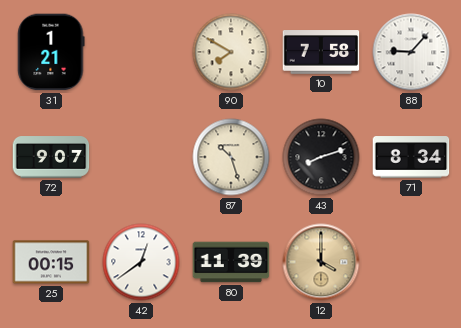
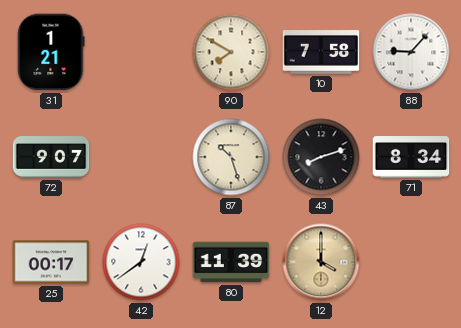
25: 00:15 -> 00:17 (51, 262)
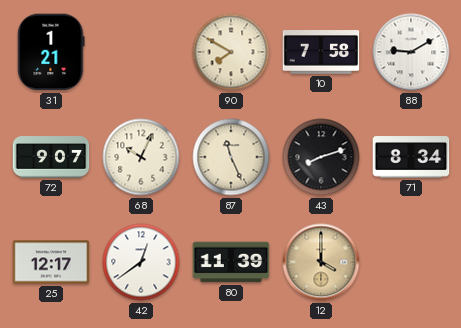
88: 9:07 -> 9:10 (411, 52)
68: none -> 10:04 (141, 157)
87: 10:27 -> 11:26 (231, 157)
25: 00:17 -> 12:17 (51, 262)
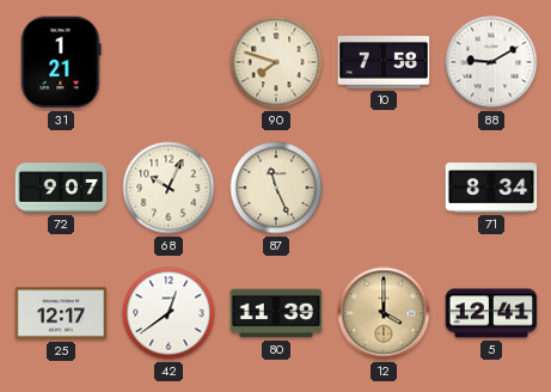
90: 7:50 -> 7:48 (276, 62)
43: 8:12 -> none (321, 157)
5: none -> 12:41 (491, 313)
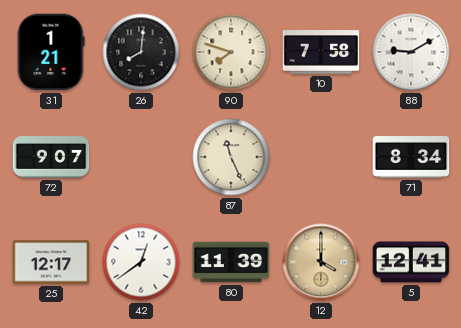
26: none -> 8:01 (141, 52)
68: 10:04 -> none (169, 188)
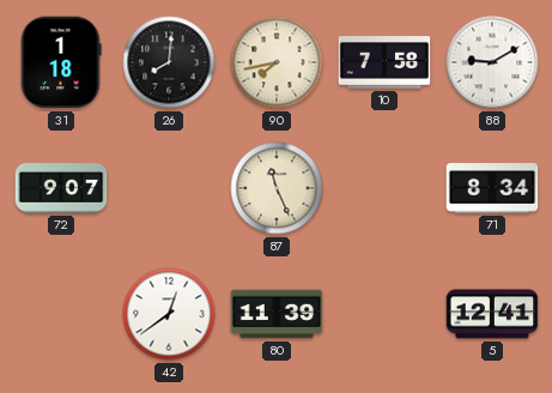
31: 1:21 -> 1:18 (61, 62)
90: 7:48 -> 7:43 (277, 62)
25: 12:17 -> none (51, 262)
12: 4:00 -> none (321, 262)
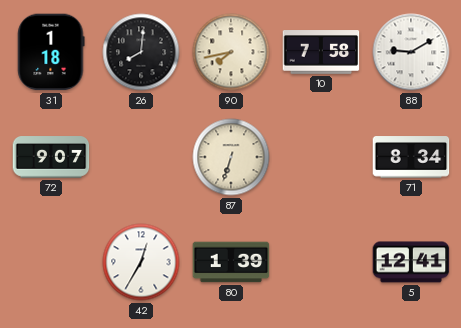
87: 11:26 -> 6:33 (231, 157)
42: 12:39 -> 12:35 (141, 262)
80: 11:39 -> 1:39 (231, 262)
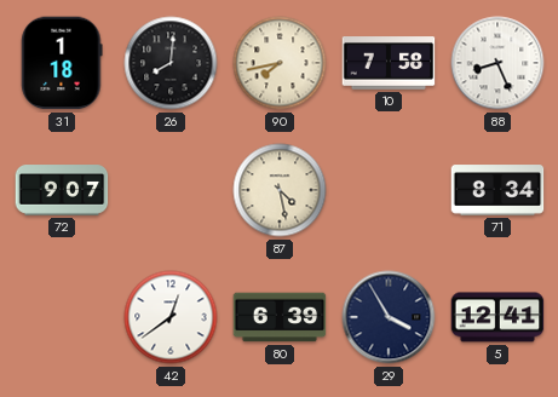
88: 9:10 -> 8:26 (497, 63)
87: 6:33 -> 4:28 (280, 190)
42: 12:35 -> 12:39 (171, 317)
80: 1:39 -> 6:39 (280, 317)
29: none -> 3:55 (389, 317)
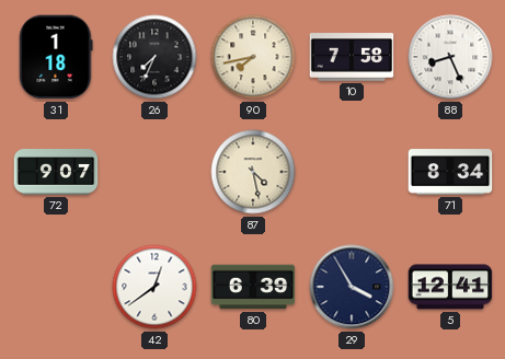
26: 8:01 -> 7:34 (154, 57)
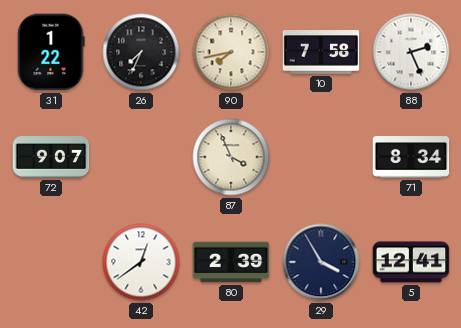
31: 1:18 -> 1:22 (51, 52)
88: 8:26 -> 2:26 (411, 52)
87: 4:28 -> 3:56 (231, 157)
80: 6:39 -> 2:39 (231, 262)
